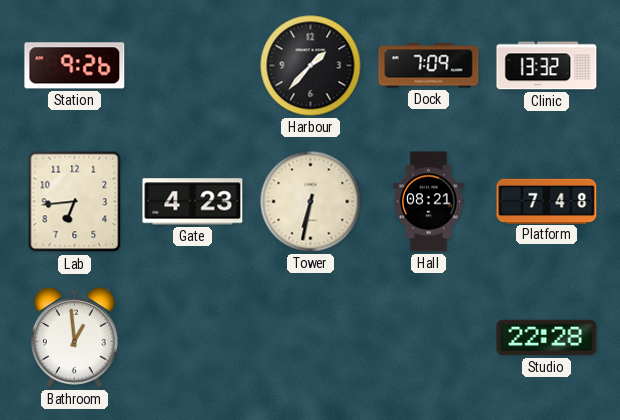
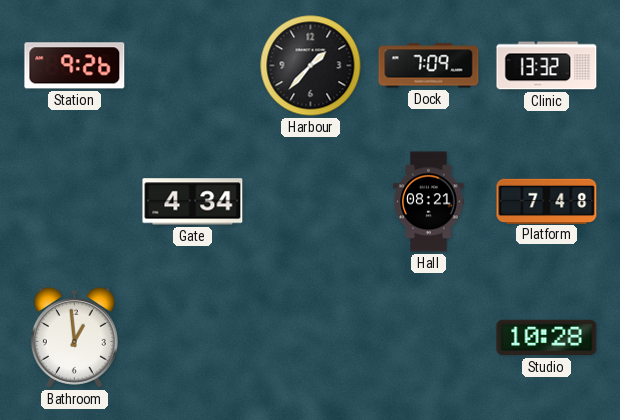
Lab: 6:44 -> none (75, 202)
Gate: 4:23 -> 4:34 (193, 202)
Tower: 6:32 -> none (311, 202)
Studio: 22:28 -> 10:28 (547, 338)
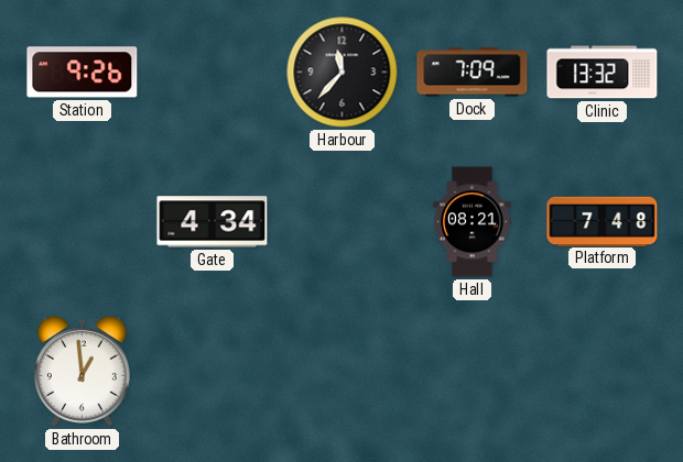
Harbour: 1:37 -> 11:37 (343, 73)
Studio: 10:28 -> none (547, 338)
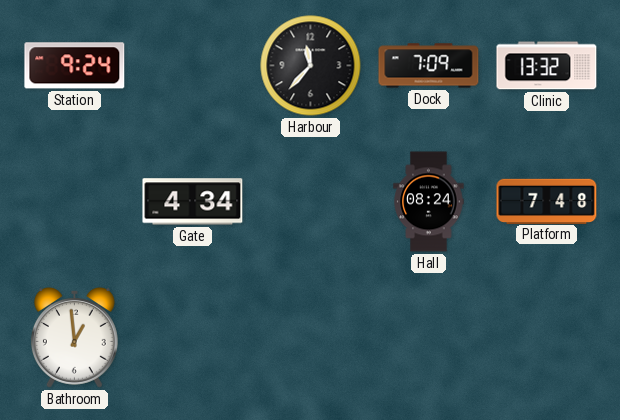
Station: 9:26 -> 9:24 (75, 66)
Hall: 08:21 -> 08:24 (429, 202)
